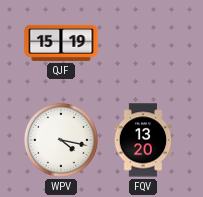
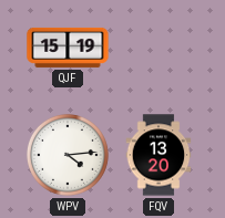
WPV: 4:17 -> 4:14 (68, 155)
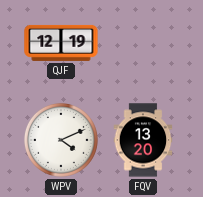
QJF: 15:19 -> 12:19 (61, 43)
WPV: 4:14 -> 4:11 (61, 140)
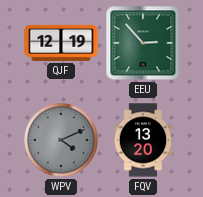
EEU: none -> 2:53 (143, 43)
WPV dial: white -> grey (61, 140)
